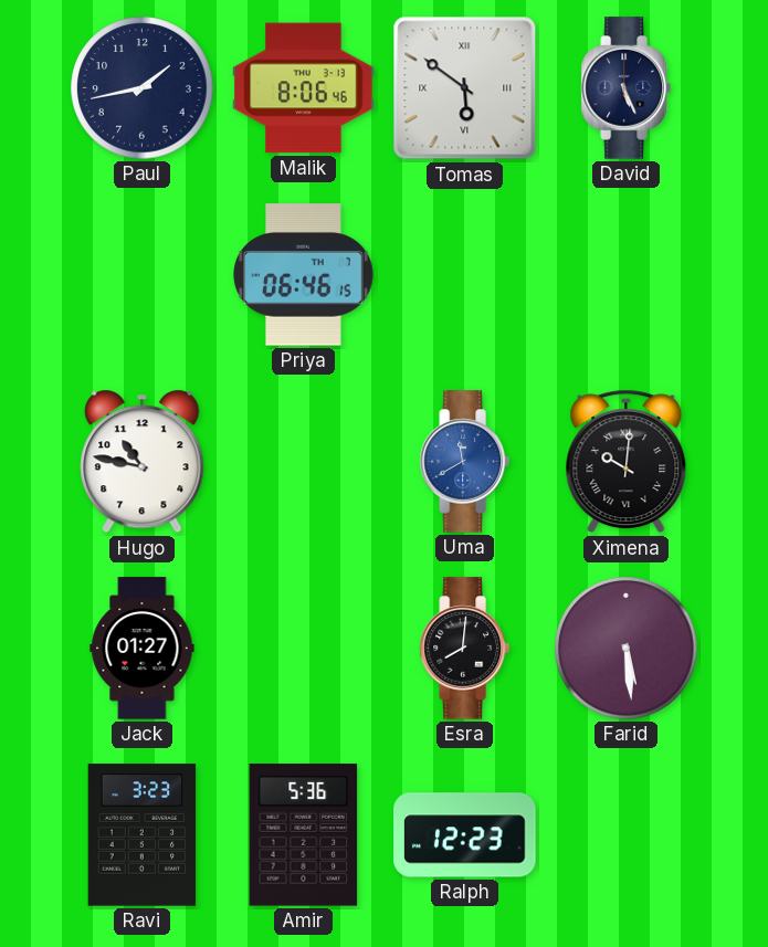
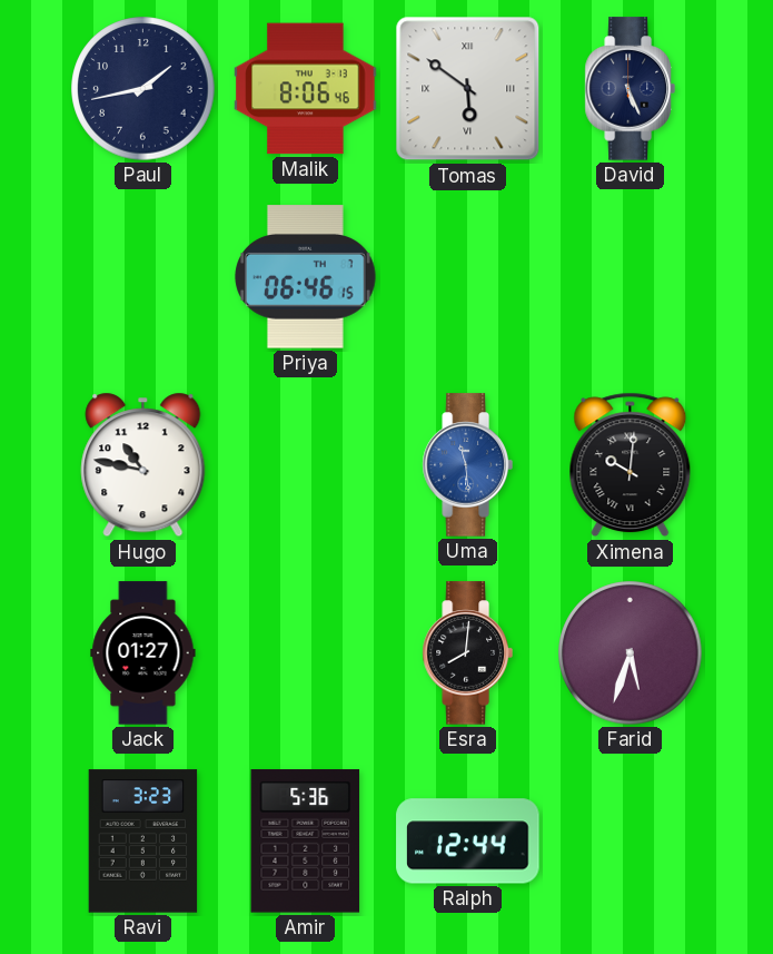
Uma: 11:40 -> 11:29 (467, 465)
Farid: 5:29 -> 5:33 (631, 653)
Ralph: 12:23 -> 12:44 (468, 842)
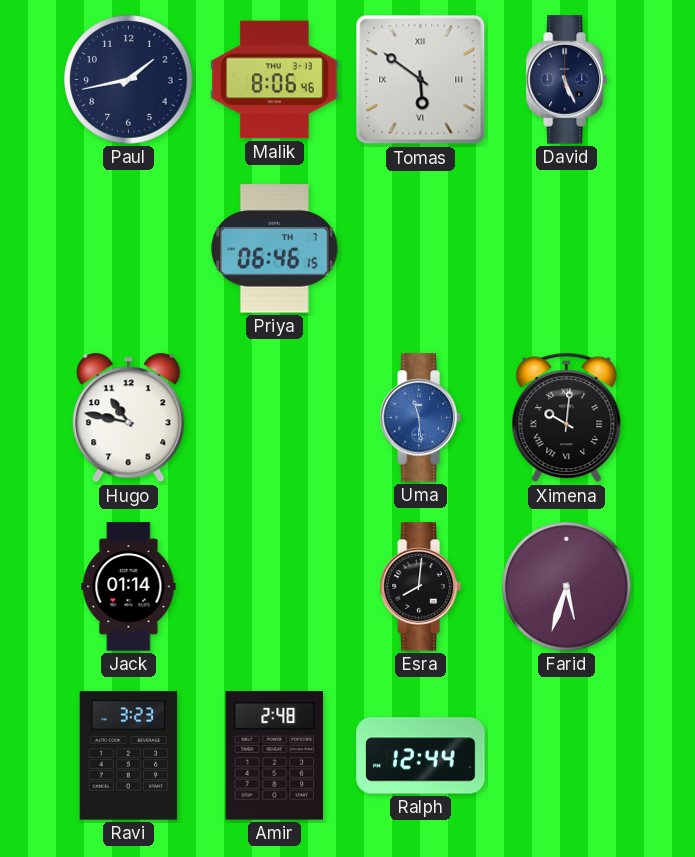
Jack: 01:27 -> 01:14 (129, 587)
Amir: 5:36 -> 2:48 (275, 756)
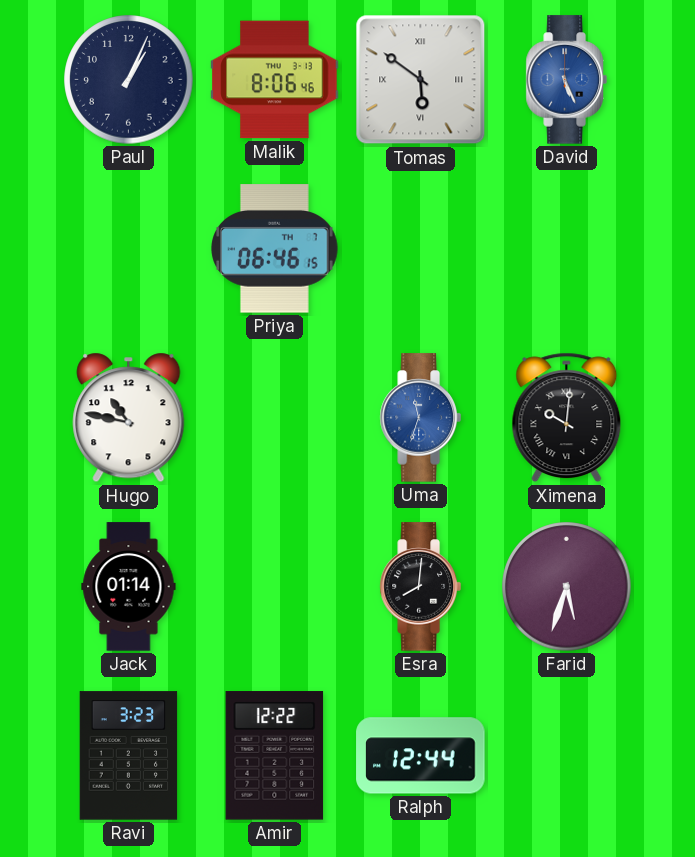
Paul: 1:43 -> 1:04 (129, 80)
David dial: navy -> blue (566, 80)
Uma: 11:29 -> 11:33 (420, 418)
Amir: 2:48 -> 12:22 (275, 756)
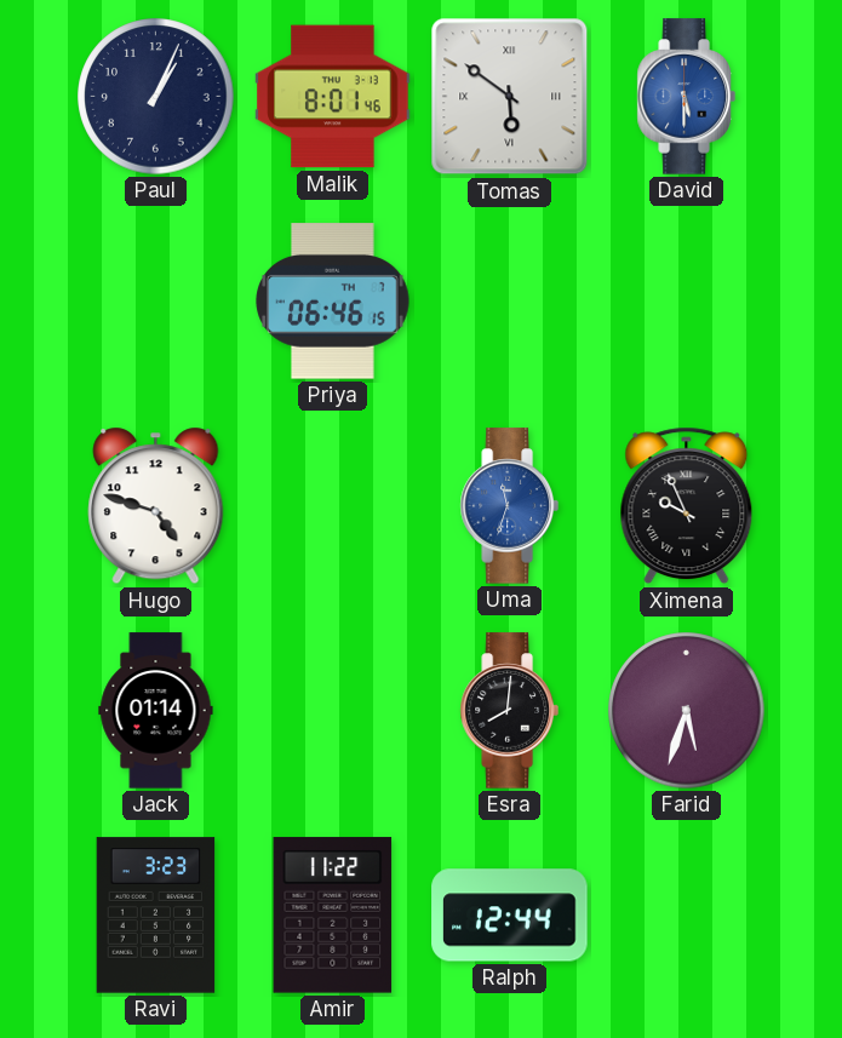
Malik: 8:06 -> 8:01 (333, 97)
David: 5:26 -> 5:30 (686, 97)
Hugo: 10:47 -> 4:48 (156, 506)
Ximena: 10:01 -> 9:56 (687, 506)
Amir: 12:22 -> 11:22 (333, 916)
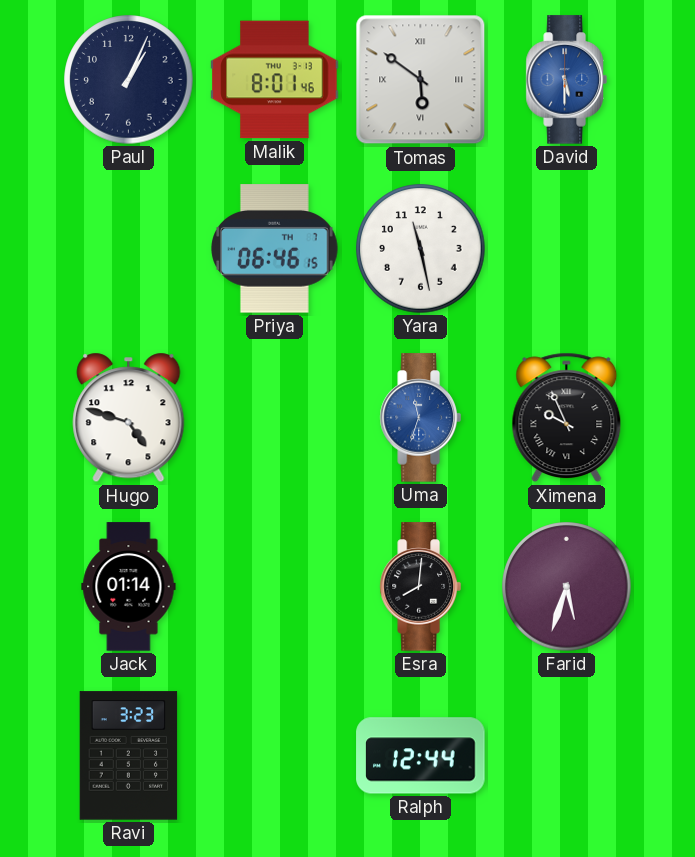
Yara: none -> 11:28 (421, 249)
Amir: 11:22 -> none (333, 916)
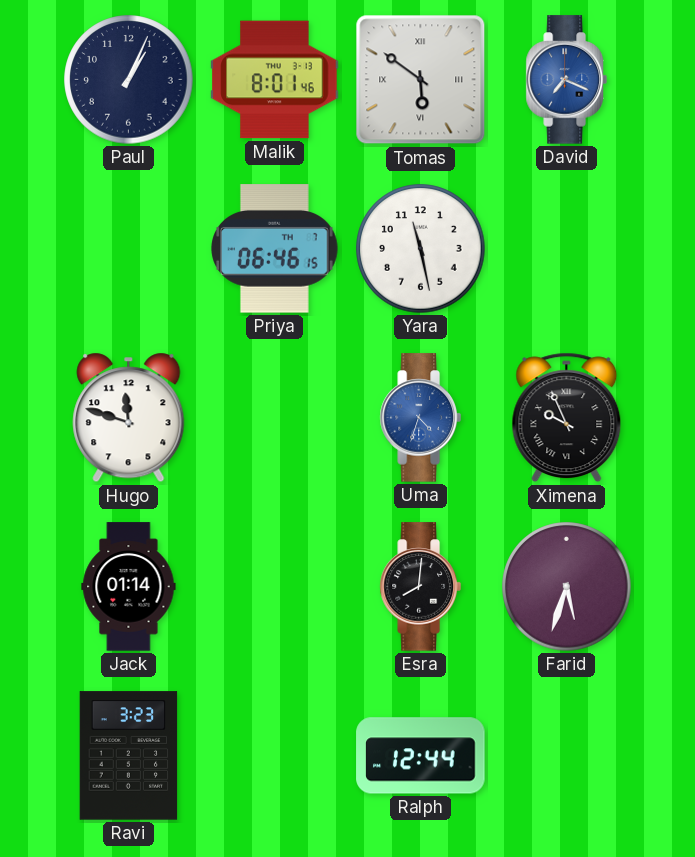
David: 5:30 -> 7:19 (566, 80)
Hugo: 4:48 -> 11:48 (129, 418)
Uma: 11:33 -> 4:33 (420, 418)
